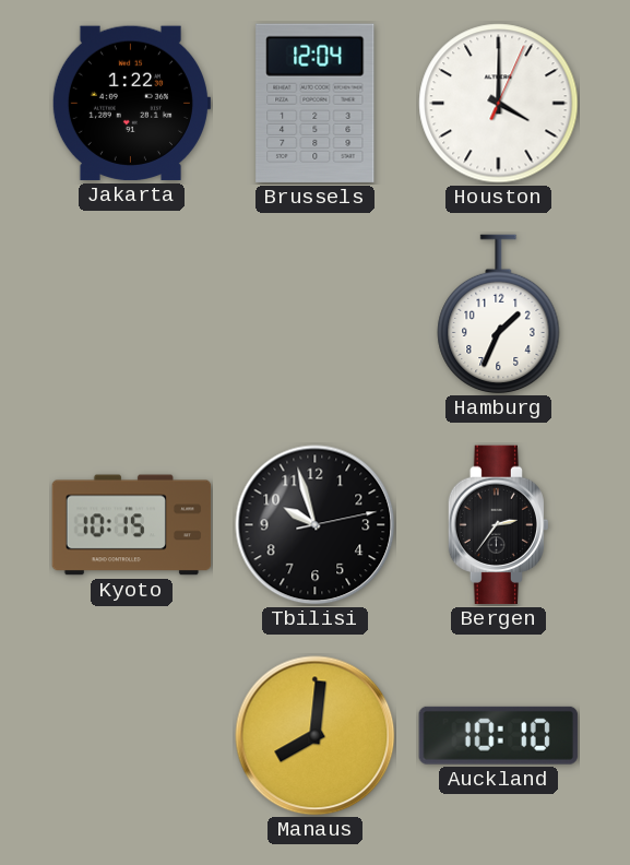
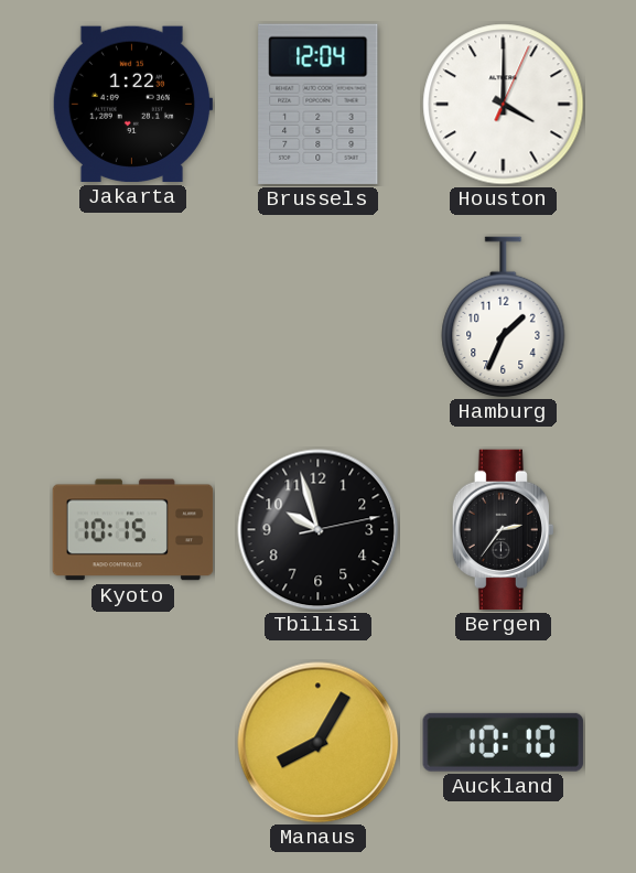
Manaus: 8:01 -> 8:05 (319, 743)
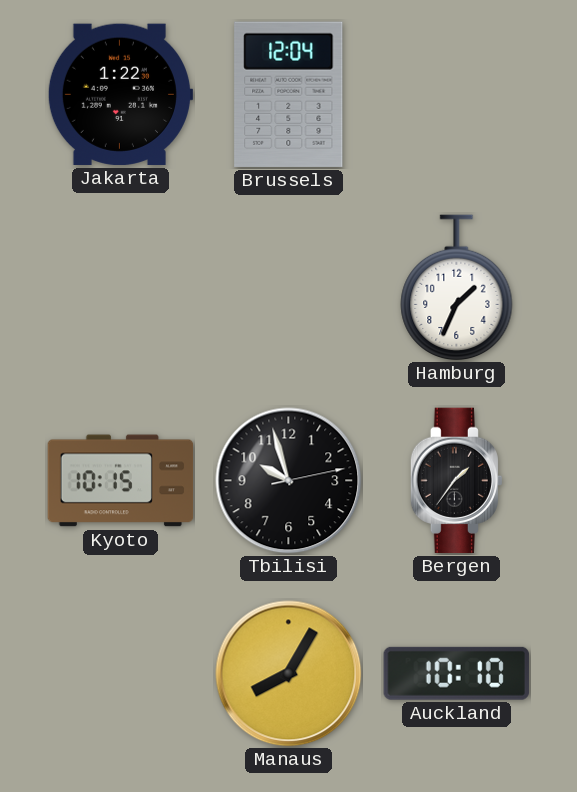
Houston: 4:00 -> none (504, 105)
Bergen: 2:36 -> 1:36 (456, 481)
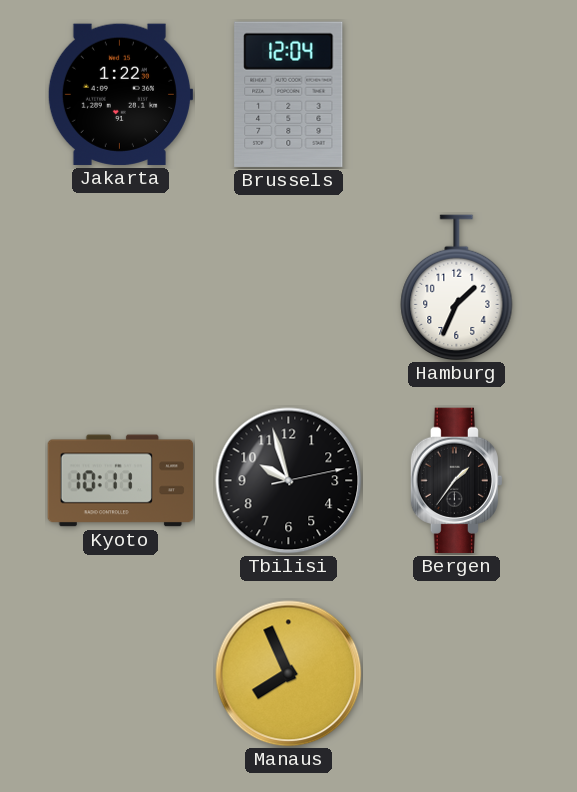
Kyoto: 10:15 -> 10:11 (121, 481)
Manaus: 8:05 -> 7:56 (289, 674)
Auckland: 10:10 -> none (456, 673)
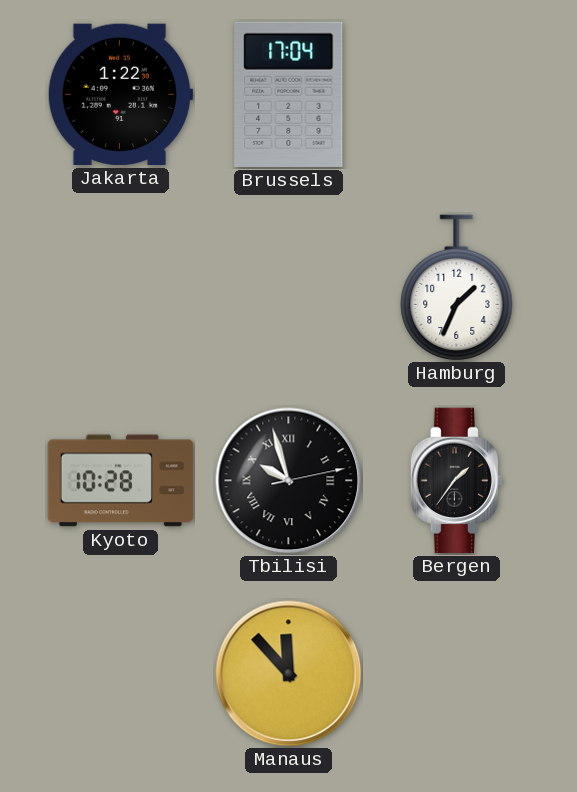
Brussels: 12:04 -> 17:04 (289, 94)
Kyoto: 10:11 -> 10:28 (121, 481)
Tbilisi numerals: Arabic -> Roman (289, 481)
Manaus: 7:56 -> 11:53 (289, 674)
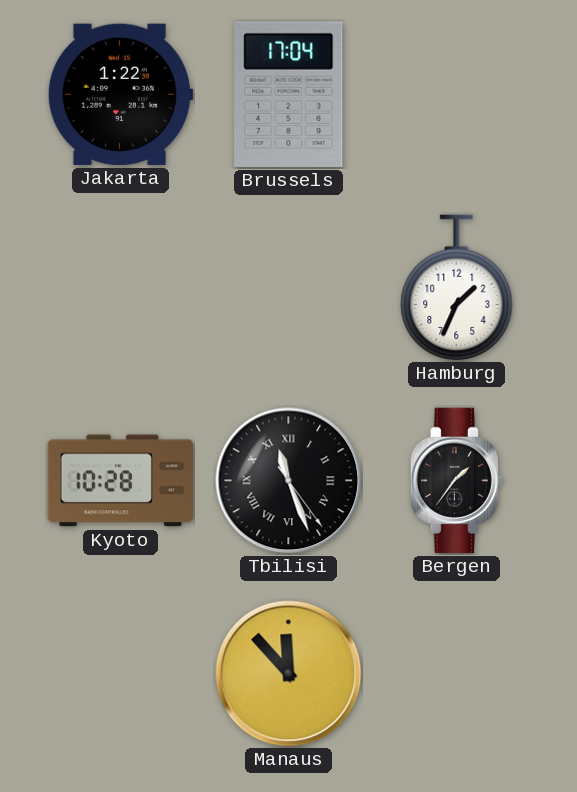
Tbilisi: 9:57 -> 11:26 (289, 481)
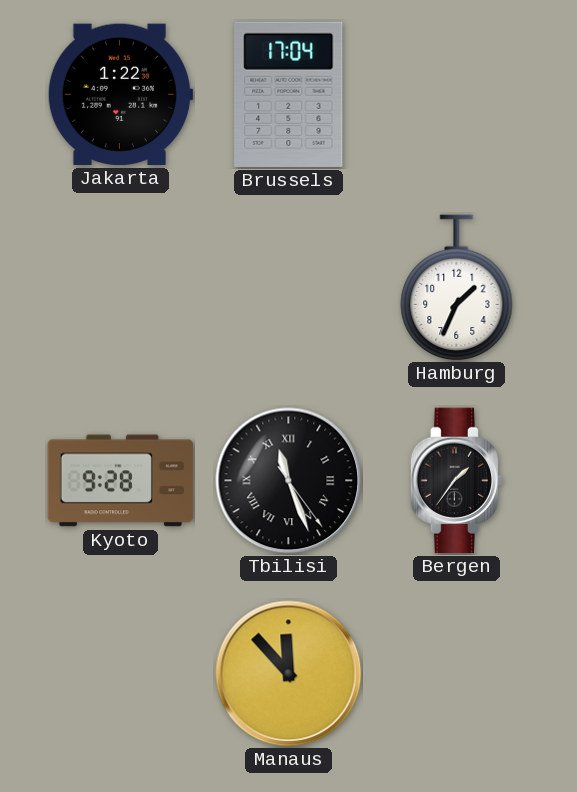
Kyoto: 10:28 -> 9:28 (121, 481)
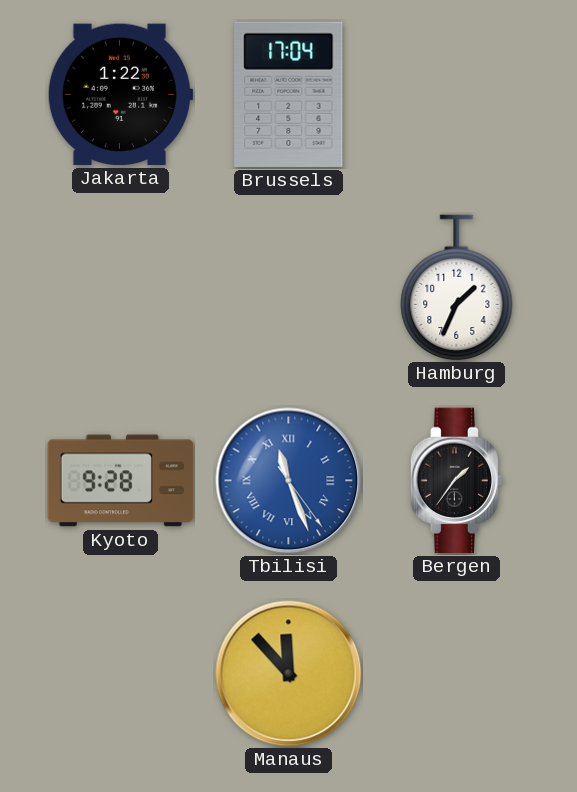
Tbilisi dial: black -> blue (289, 481)
